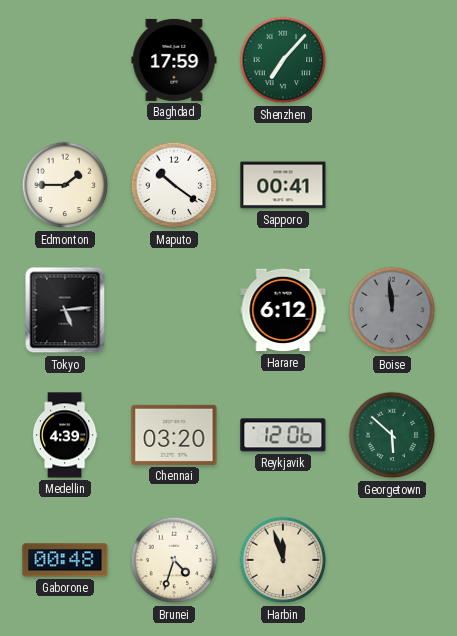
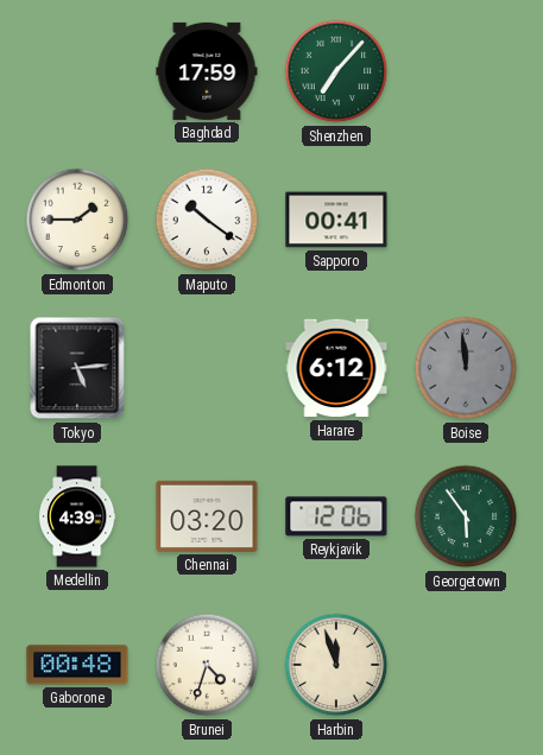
Georgetown: 5:52 -> 5:54 (466, 516)
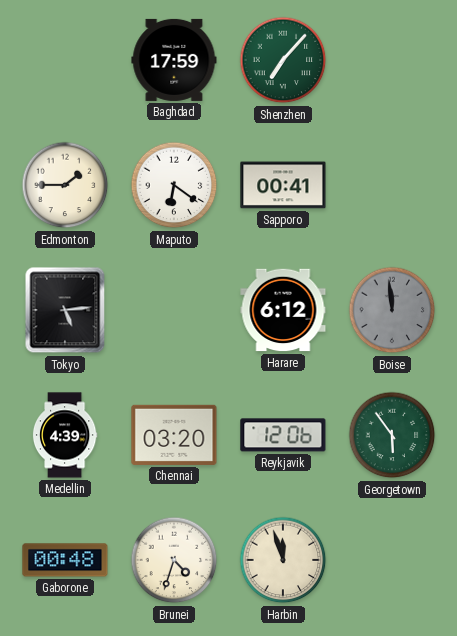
Maputo: 10:21 -> 6:21 (174, 185)
